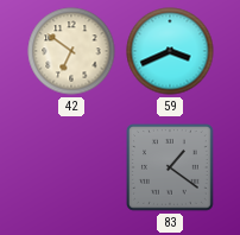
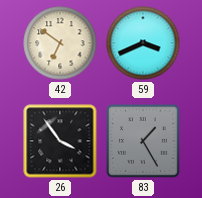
26: none -> 3:54 (60, 141)
83: 1:21 -> 1:25 (144, 142)
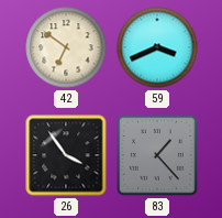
83: 1:25 -> 1:23 (158, 156)
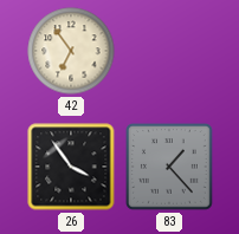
42: 6:51 -> 6:54 (71, 51)
59: 3:41 -> none (157, 47)
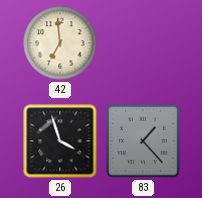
42: 6:54 -> 6:59 (60, 43)
26: 3:54 -> 3:57 (60, 141)
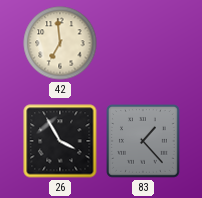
26: 3:57 -> 3:55 (60, 141)
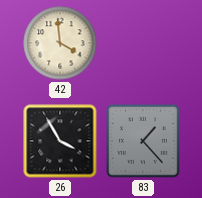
42: 6:59 -> 3:59 (60, 43)
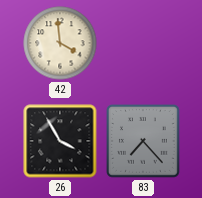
83: 1:23 -> 7:23 (144, 142)
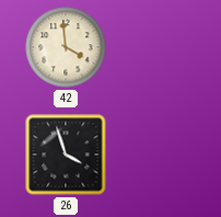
26: 3:55 -> 3:57 (66, 155)
83: 7:23 -> none (144, 142)
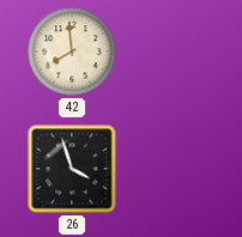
42: 3:59 -> 7:59 (72, 51)
